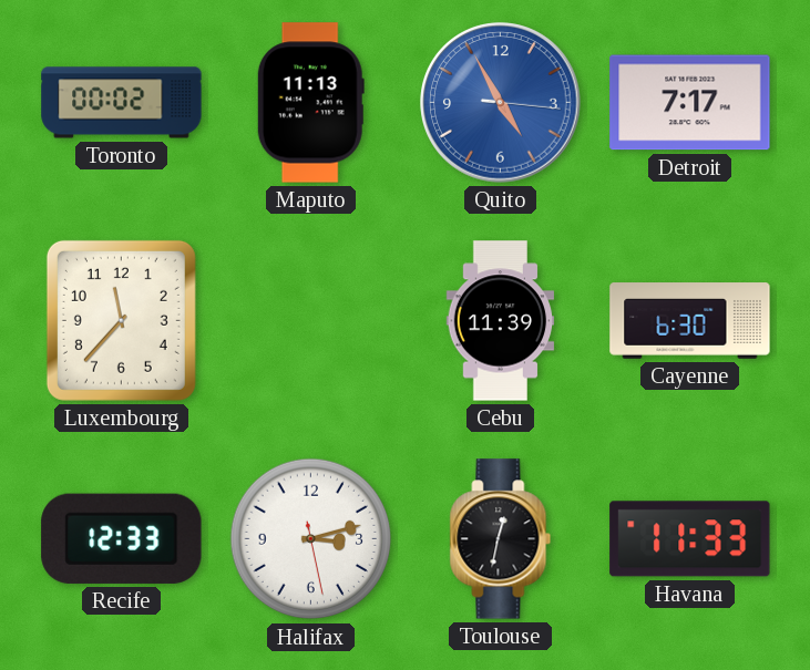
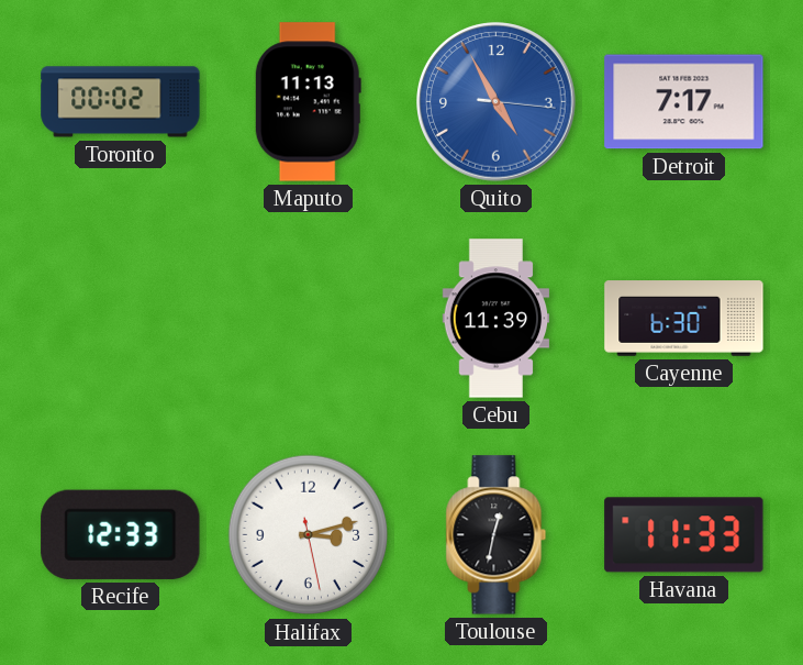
Luxembourg: 11:37 -> none (121, 320)
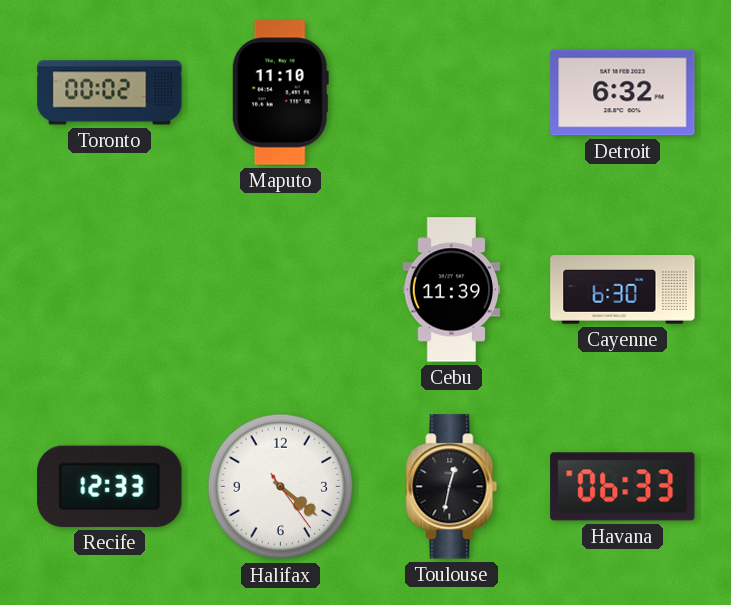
Maputo: 11:13 -> 11:10 (280, 93)
Quito: 4:55 -> none (497, 102)
Detroit: 7:17 -> 6:32 (623, 93)
Halifax: 3:12 -> 4:21 (281, 487)
Havana: 11:33 -> 06:33 (623, 487)
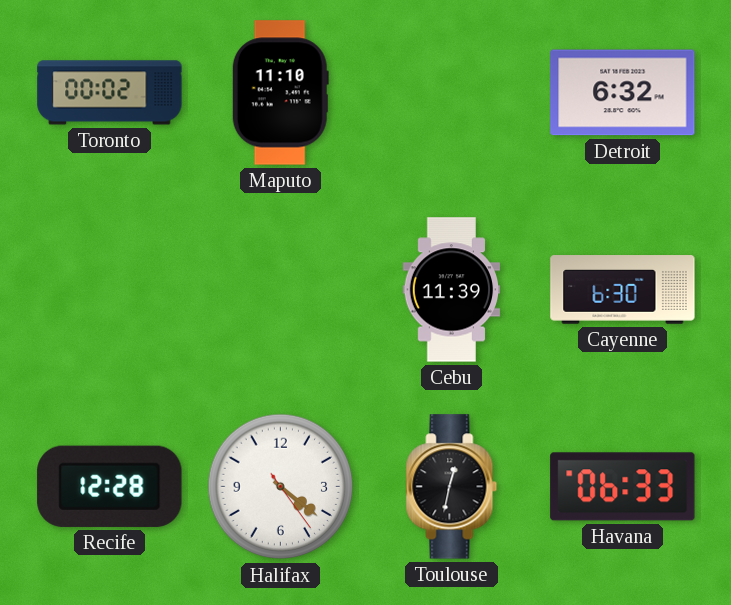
Recife: 12:33 -> 12:28 (110, 486)
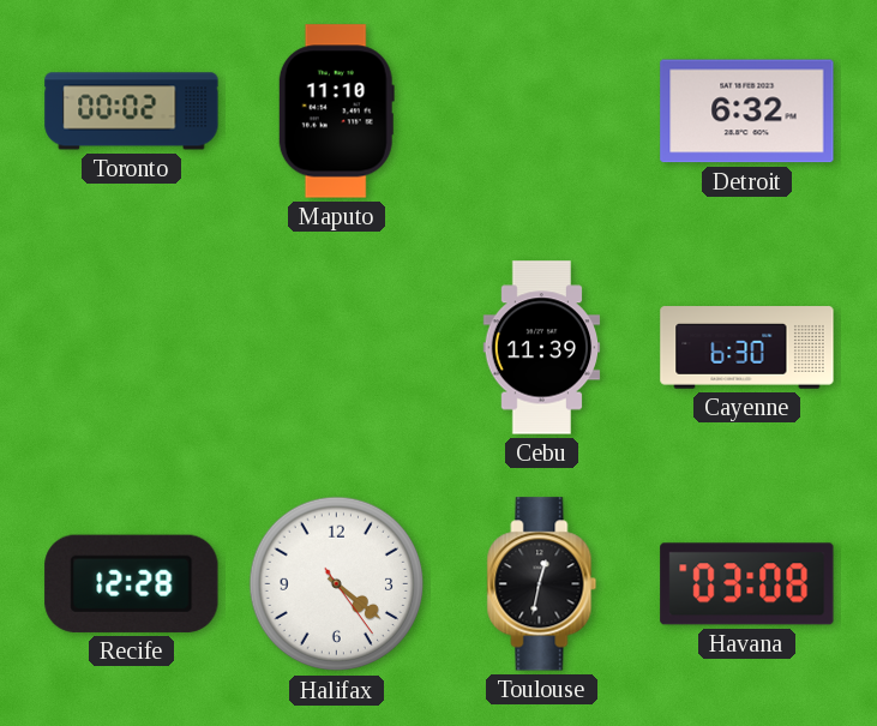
Havana: 06:33 -> 03:08 (747, 584)
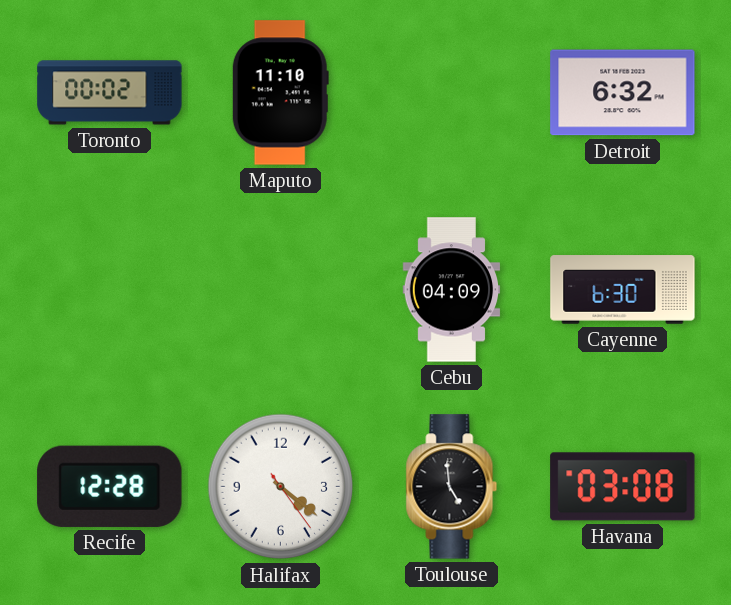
Cebu: 11:39 -> 04:09 (452, 290)
Toulouse: 12:32 -> 4:59 (452, 487)
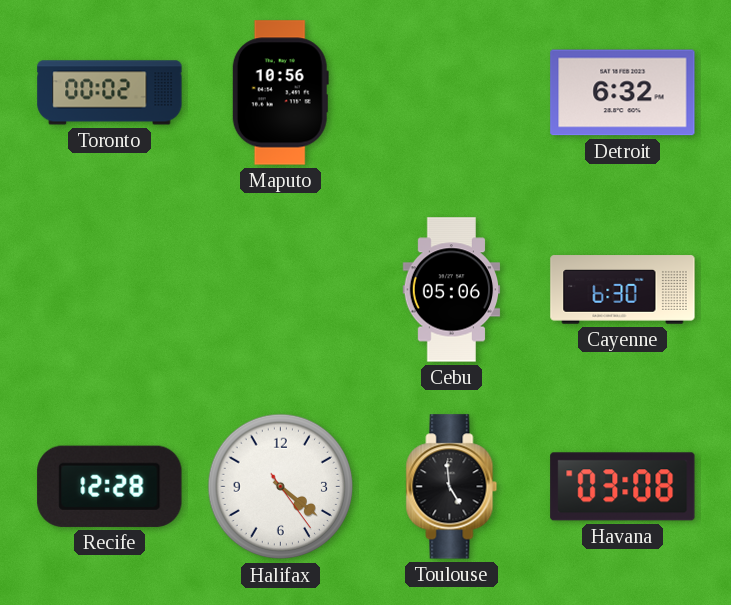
Maputo: 11:10 -> 10:56 (280, 93)
Cebu: 04:09 -> 05:06 (452, 290)
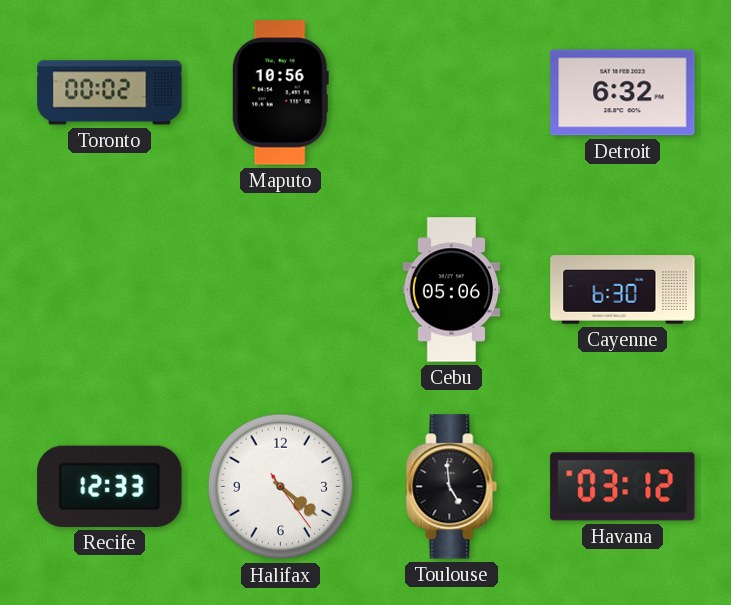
Recife: 12:28 -> 12:33 (110, 486)
Havana: 03:08 -> 03:12 (623, 487)
